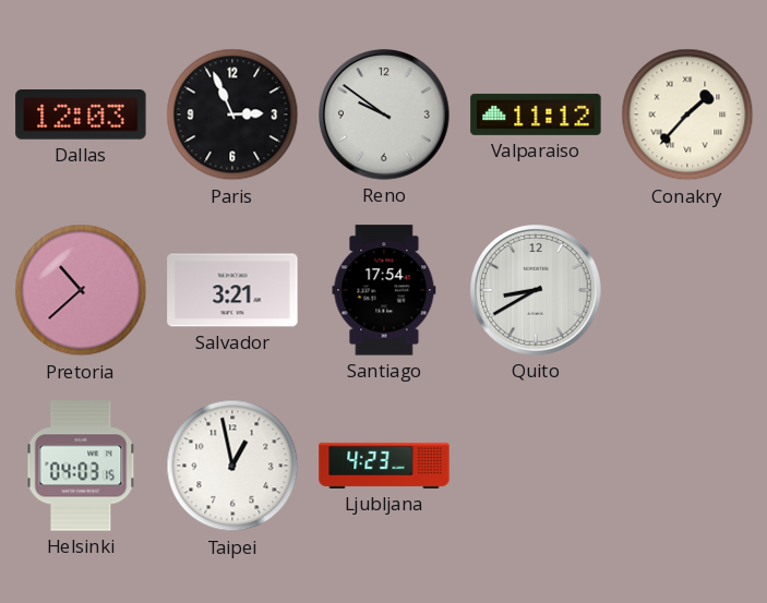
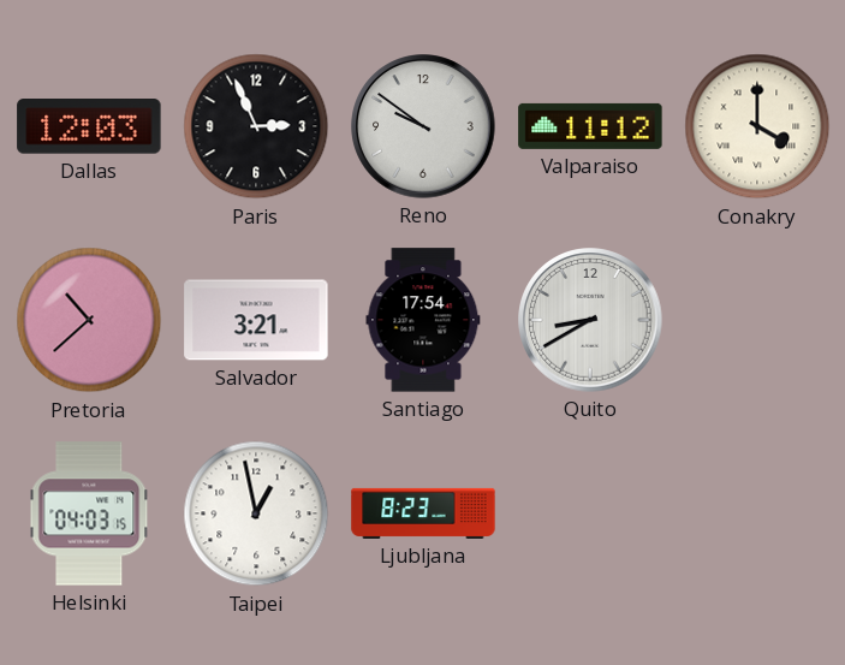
Conakry: 1:37 -> 4:00 (757, 126)
Ljubljana: 4:23 -> 8:23 (423, 513)
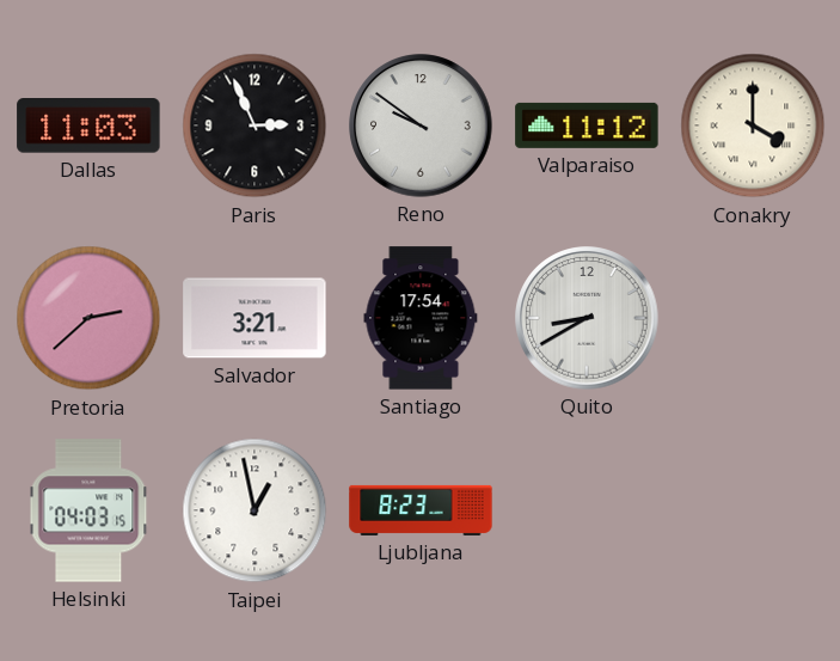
Dallas: 12:03 -> 11:03 (88, 126)
Pretoria: 10:38 -> 2:38 (88, 318)
